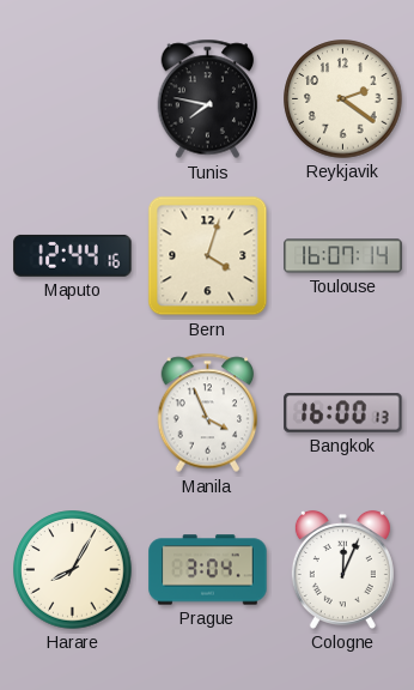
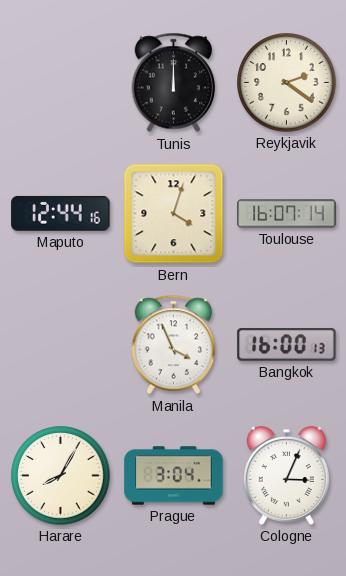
Tunis: 7:47 -> 12:00 (174, 83)
Cologne: 12:04 -> 3:04 (286, 475)
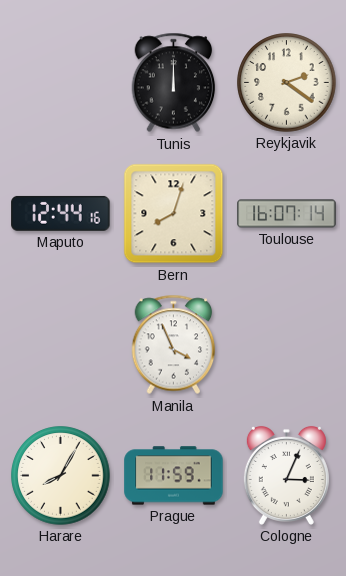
Bern: 4:03 -> 8:03 (174, 214)
Bangkok: 16:00 -> none (287, 345)
Prague: 3:04 -> 11:59 (174, 476)
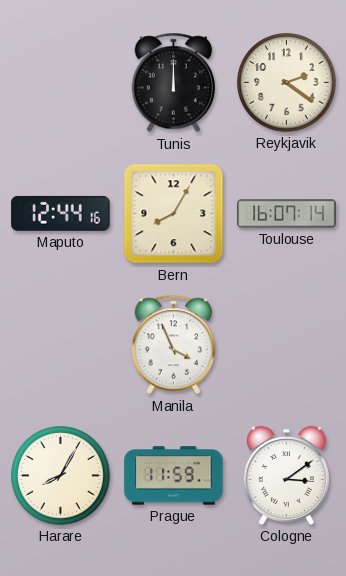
Bern: 8:03 -> 8:05 (174, 214)
Cologne: 3:04 -> 3:09 (286, 475)
